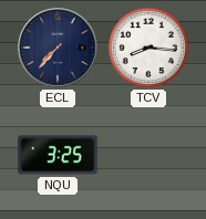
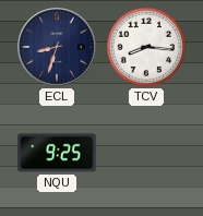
ECL: 7:37 -> 8:33 (57, 47)
NQU: 3:25 -> 9:25 (57, 153)
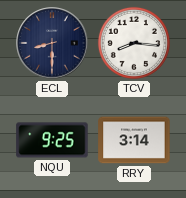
ECL: 8:33 -> 8:30 (52, 43)
RRY: none -> 3:14 (134, 140)
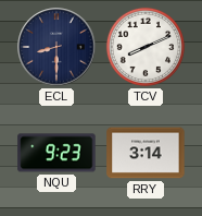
TCV: 8:16 -> 8:11 (146, 47)
NQU: 9:25 -> 9:23 (56, 153)
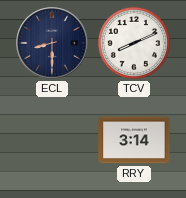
NQU: 9:23 -> none (56, 153)
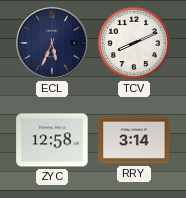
ECL: 8:30 -> 5:34 (52, 43)
ZYC: none -> 12:58 (52, 140)
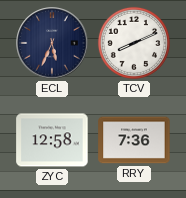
RRY: 3:14 -> 7:36 (134, 140)
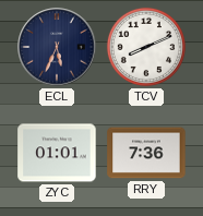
ZYC: 12:58 -> 01:01 (57, 153)
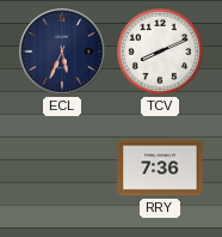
ZYC: 01:01 -> none (57, 153)
